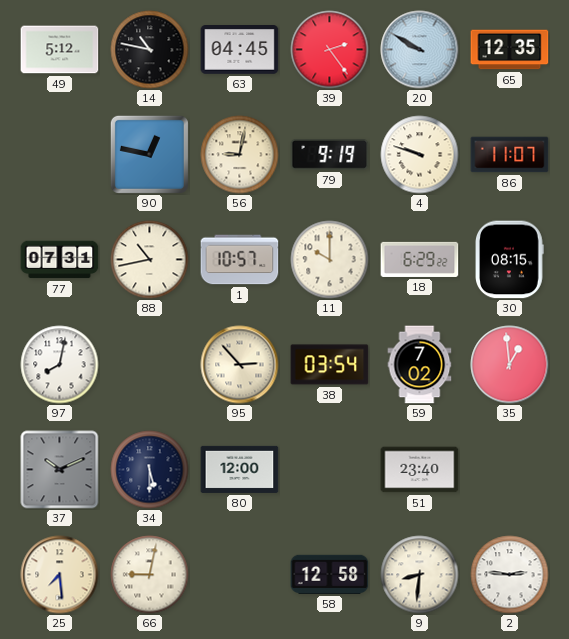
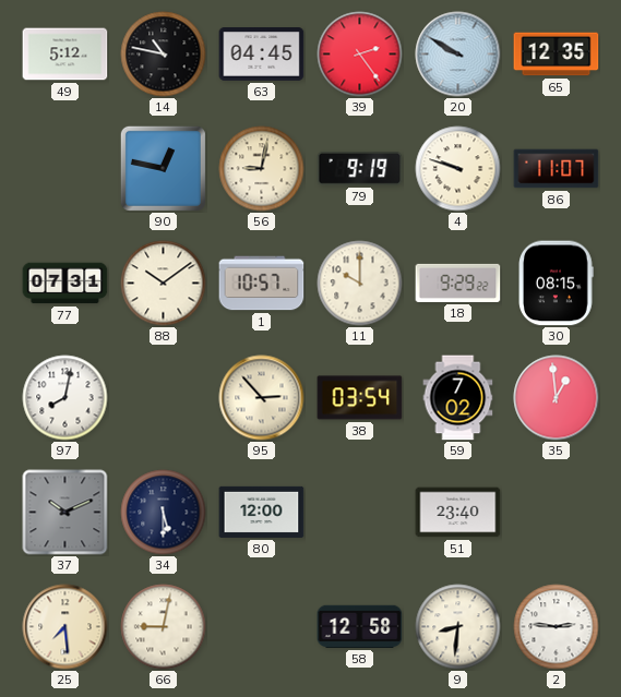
88: 10:43 -> 10:09 (164, 284)
18: 6:29 -> 9:29 (458, 283)
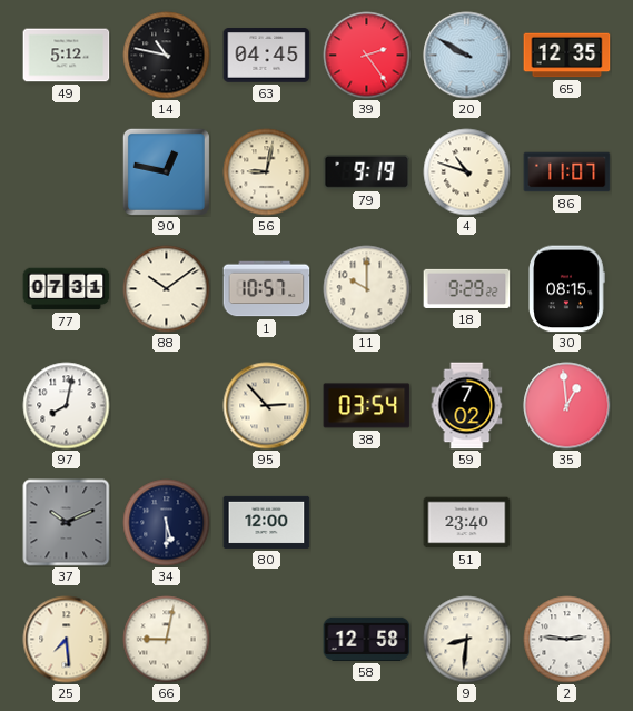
4: 9:48 -> 10:48 (467, 172)
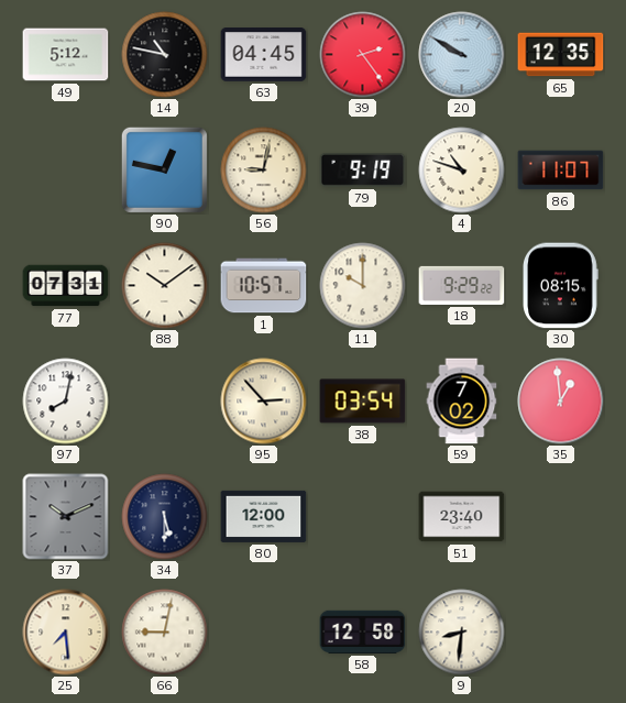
2: 2:46 -> none (567, 640)
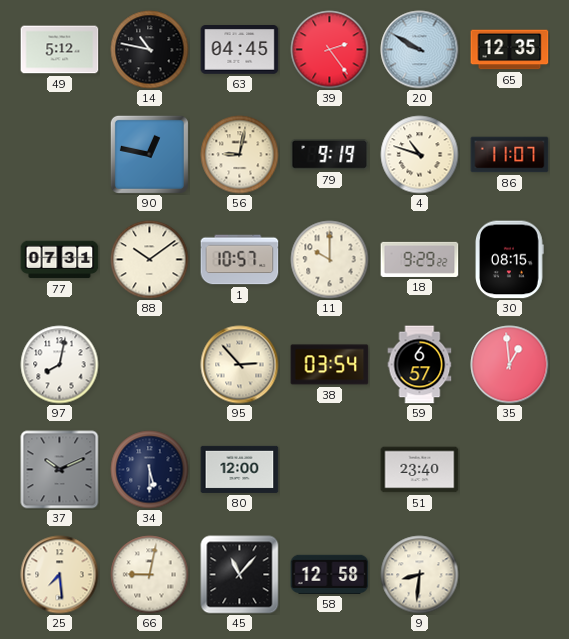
59: 7:02 -> 6:57 (420, 365)
45: none -> 11:07 (240, 575)
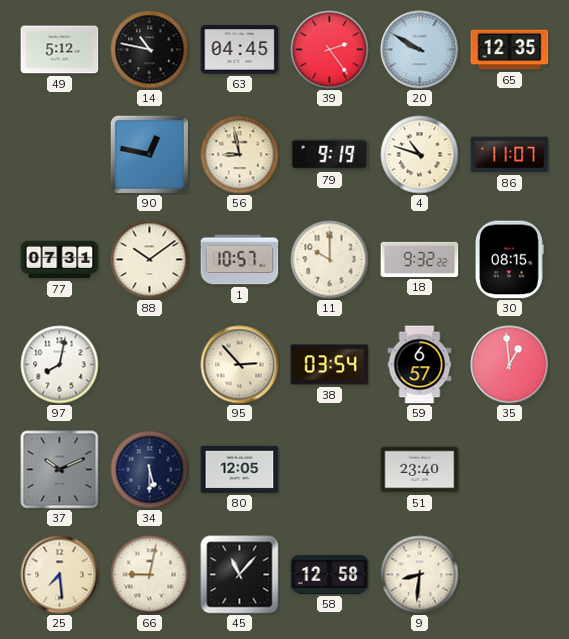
56: 9:02 -> 8:58 (240, 155)
18: 9:29 -> 9:32 (420, 259)
80: 12:00 -> 12:05 (240, 469)
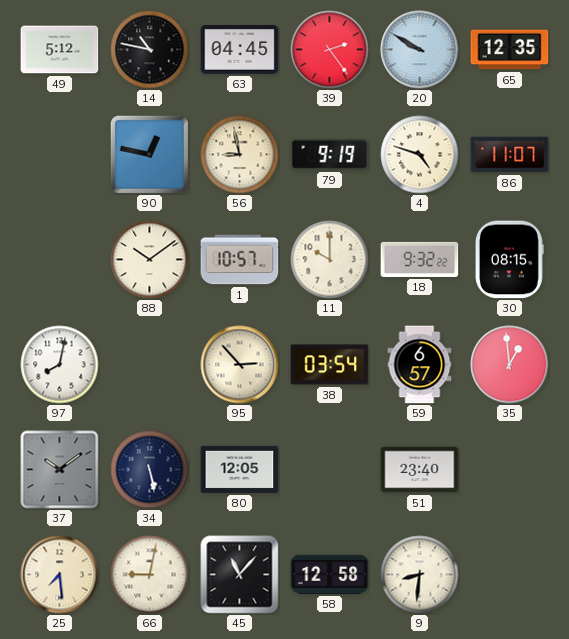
4: 10:48 -> 4:48 (420, 155)
77: 07:31 -> none (60, 260)
37: 10:11 -> 10:09 (60, 470)
34: 5:30 -> 5:28 (150, 470)
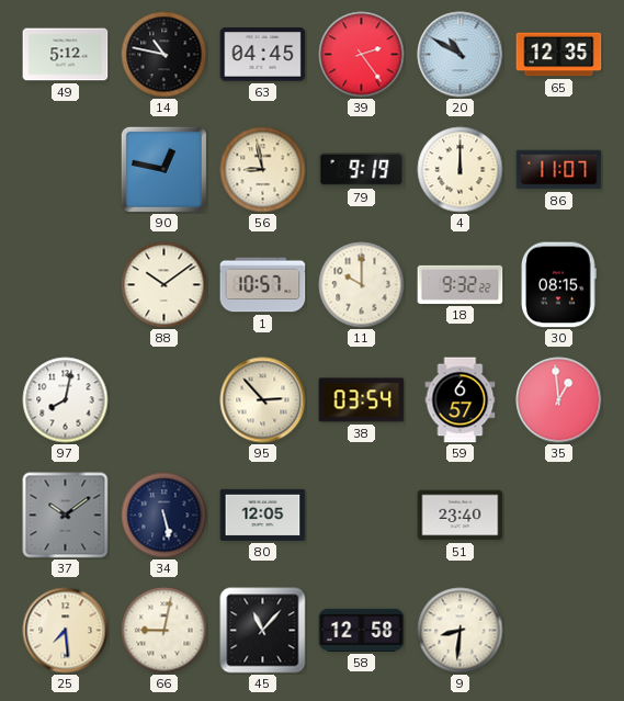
20: 9:50 -> 10:50 (461, 55)
4: 4:48 -> 12:00 (461, 170)
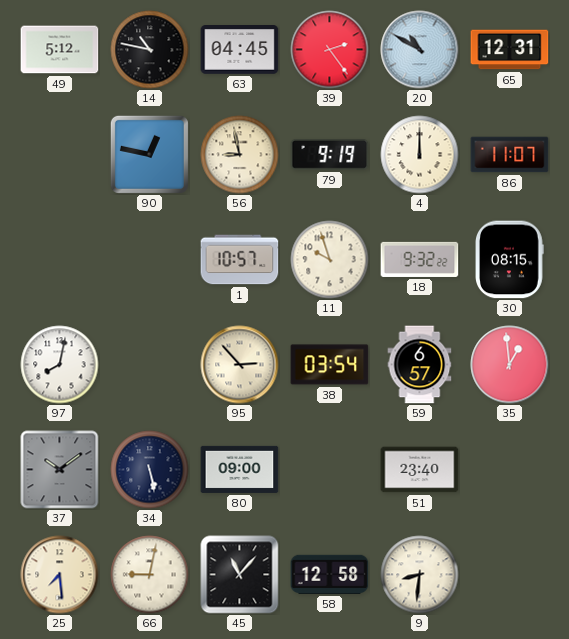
65: 12:35 -> 12:31 (510, 50)
88: 10:09 -> none (164, 285)
11: 10:00 -> 9:57 (330, 260)
80: 12:05 -> 09:00 (240, 469)
